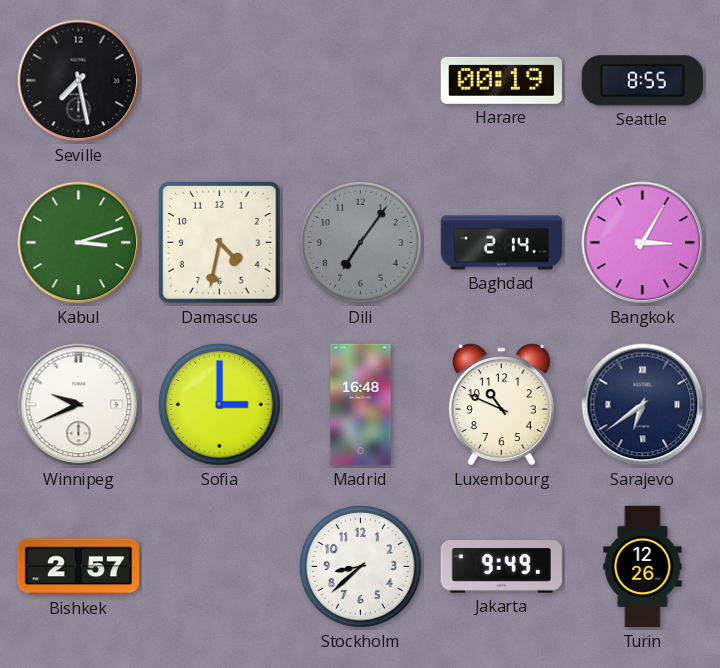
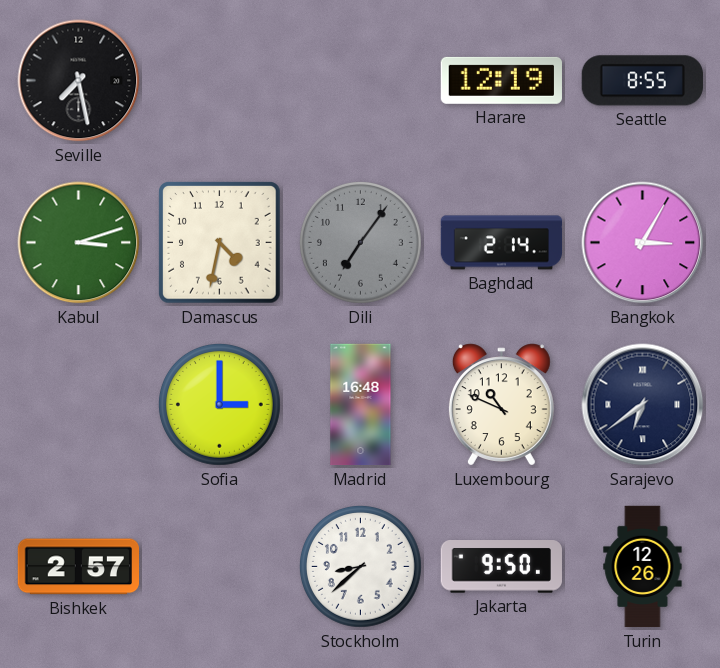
Harare: 00:19 -> 12:19 (501, 80)
Winnipeg: 9:41 -> none (79, 405)
Jakarta: 9:49 -> 9:50 (501, 567)
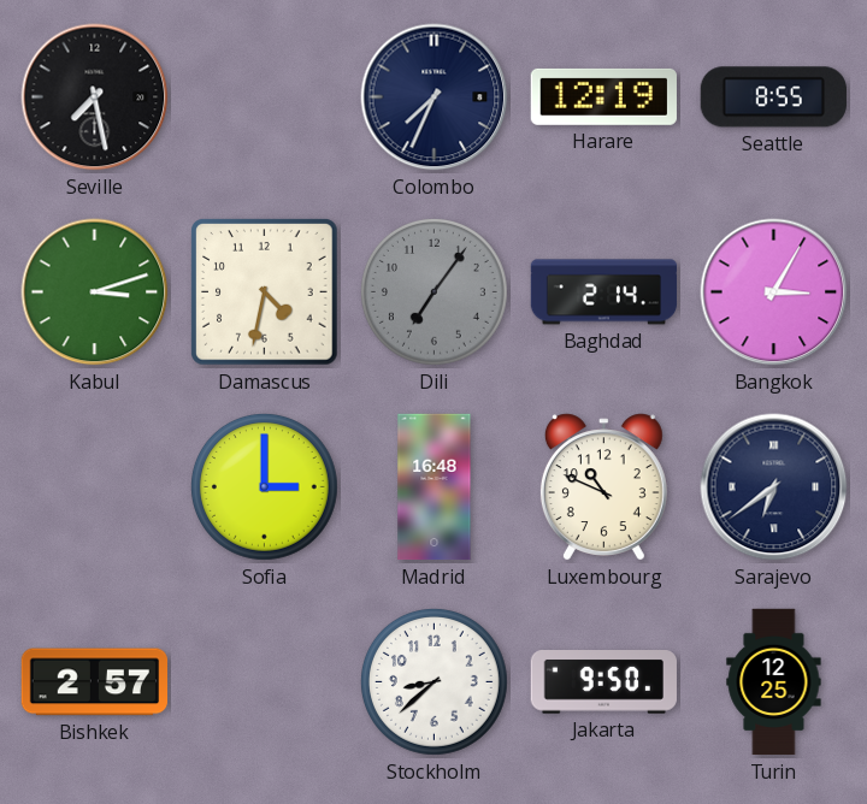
Colombo: none -> 7:34 (435, 97)
Turin: 12:26 -> 12:25 (774, 682)
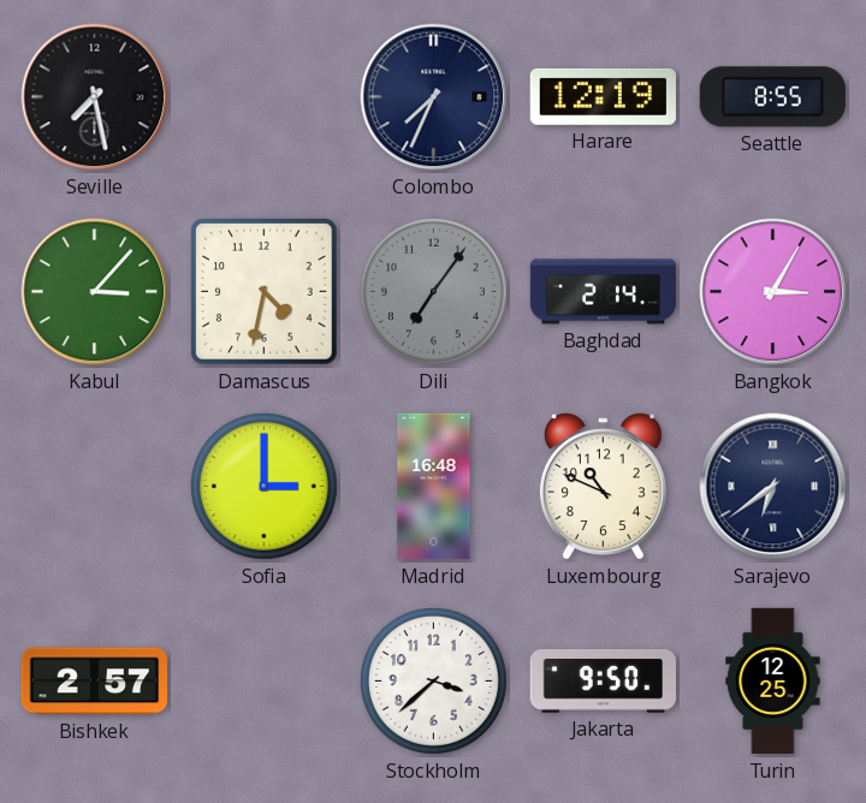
Kabul: 3:12 -> 3:07 (95, 292)
Stockholm: 8:38 -> 3:38 (433, 680)
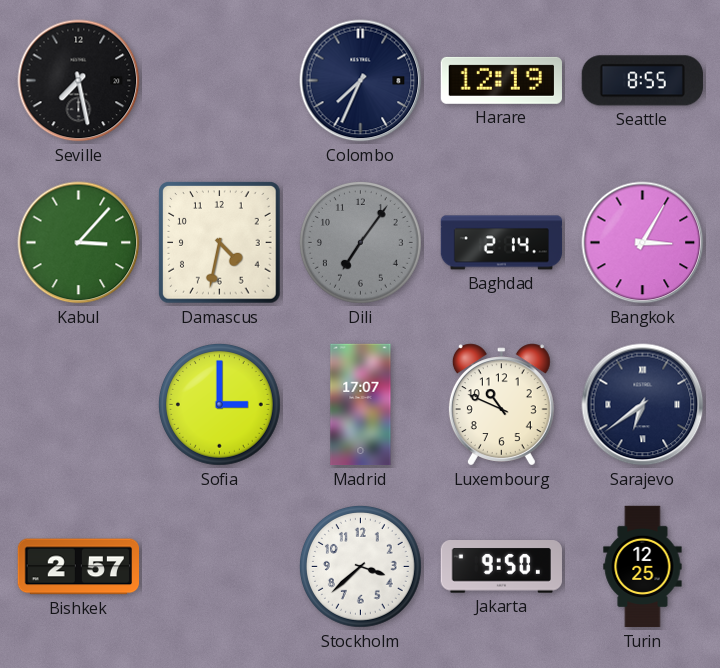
Madrid: 16:48 -> 17:07 (361, 405)
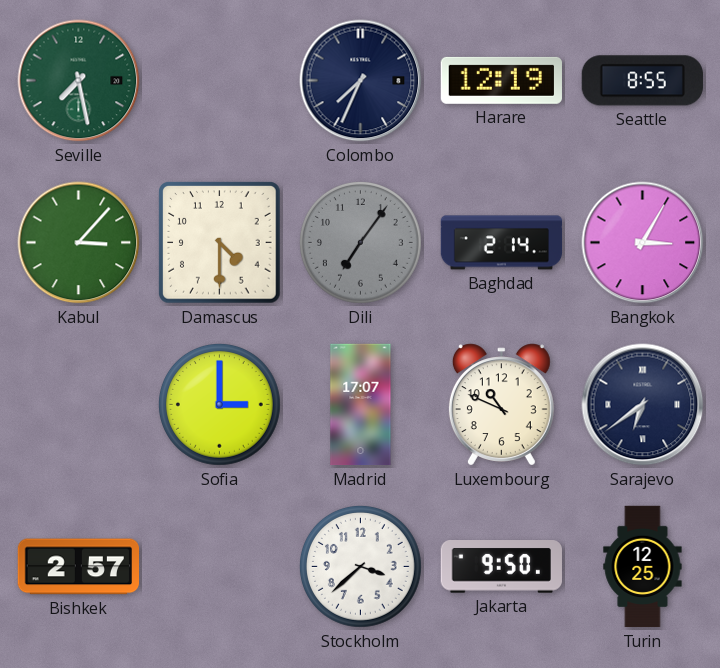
Seville dial: black -> green (79, 81)
Damascus: 4:32 -> 4:30 (220, 243)
